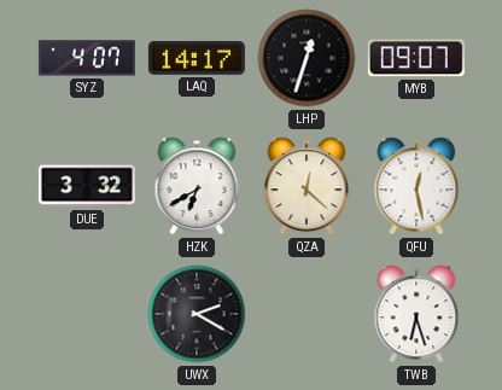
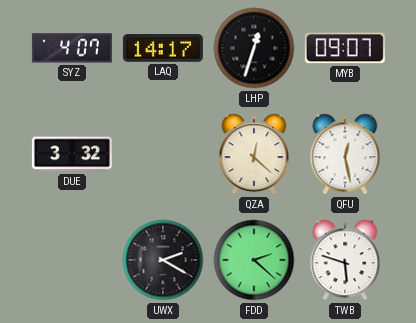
HZK: 6:40 -> none (197, 186)
FDD: none -> 2:22 (254, 260)
TWB: 6:27 -> 5:48 (345, 260)
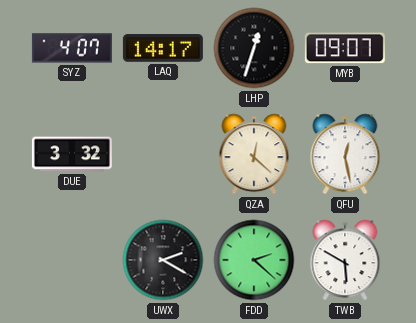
TWB: 5:48 -> 5:50 (345, 260)
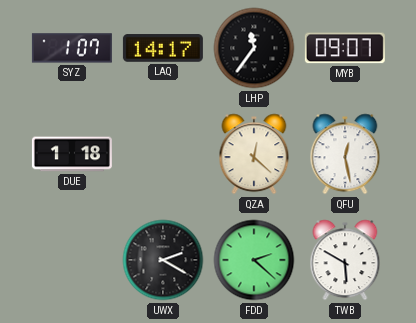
SYZ: 4:07 -> 1:07 (72, 48)
LHP: 12:33 -> 11:36 (254, 48)
DUE: 3:32 -> 1:18 (72, 154)
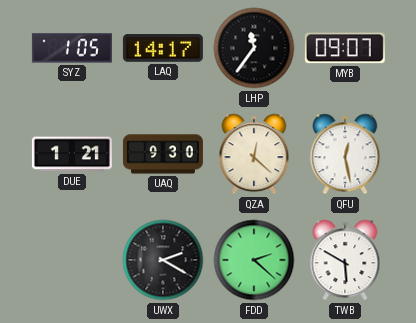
SYZ: 1:07 -> 1:05 (72, 48)
DUE: 1:18 -> 1:21 (72, 154)
UAQ: none -> 9:30 (163, 154)
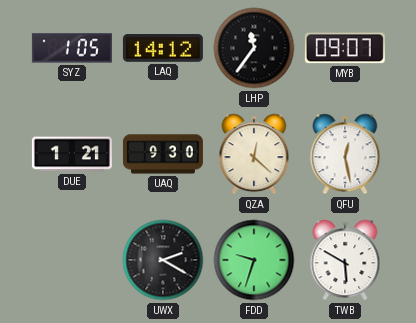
LAQ: 14:17 -> 14:12 (163, 48)
FDD: 2:22 -> 9:33 (254, 260)
